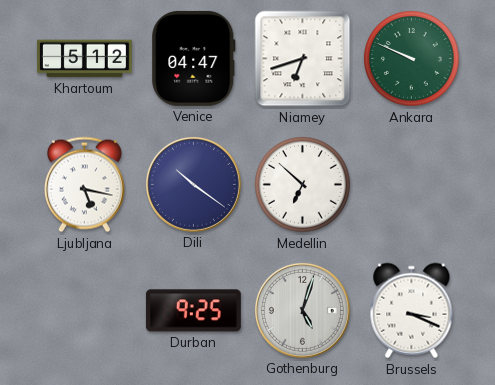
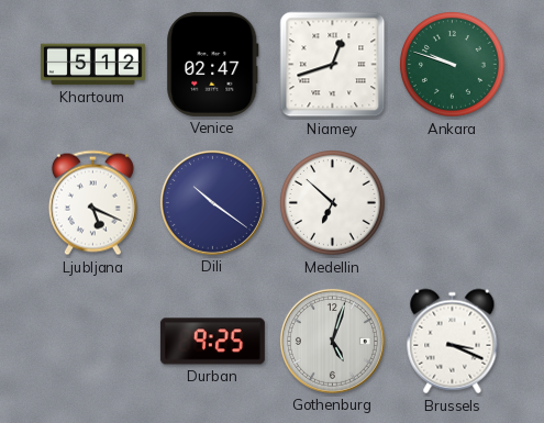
Venice: 04:47 -> 02:47 (213, 64)
Niamey: 6:42 -> 12:42 (333, 65)
Ankara: 9:49 -> 9:48 (453, 65)
Ljubljana: 5:17 -> 5:19 (92, 203)
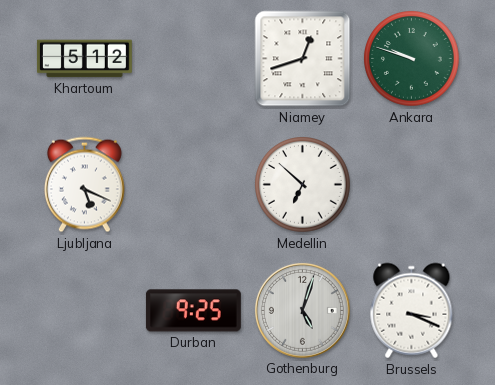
Venice: 02:47 -> none (213, 64)
Dili: 10:21 -> none (212, 202)
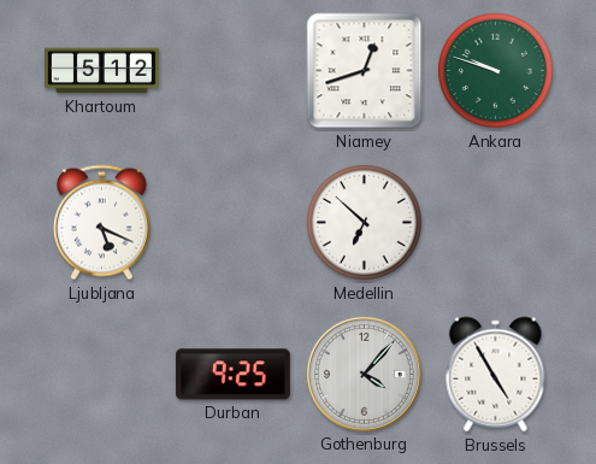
Gothenburg: 5:03 -> 4:07 (364, 374)
Brussels: 3:19 -> 4:55 (496, 375)
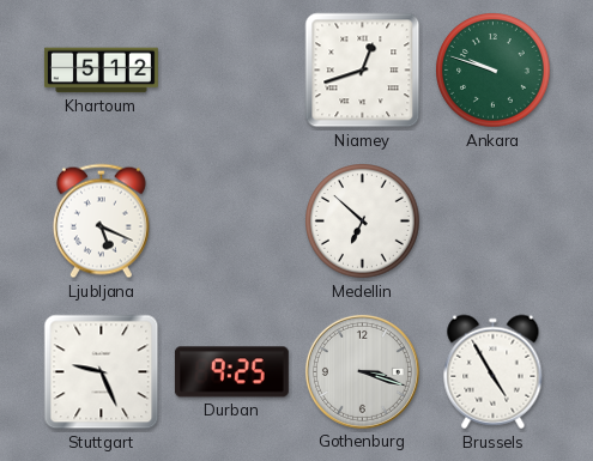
Stuttgart: none -> 9:26 (102, 372)
Gothenburg: 4:07 -> 3:18 (362, 371)
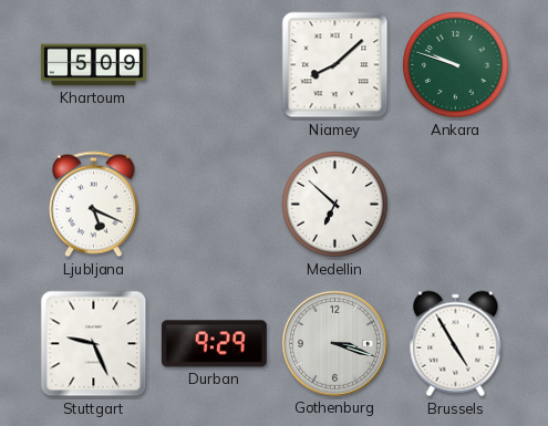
Khartoum: 5:12 -> 5:09 (93, 65)
Niamey: 12:42 -> 8:08 (335, 65)
Durban: 9:25 -> 9:29 (214, 344)
